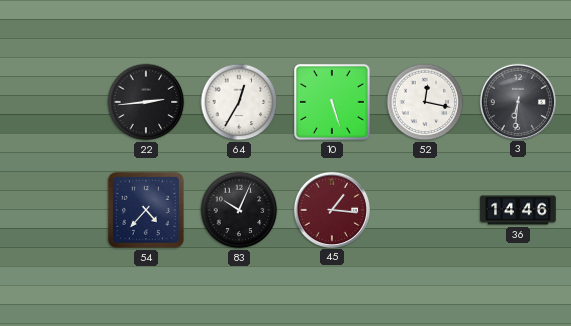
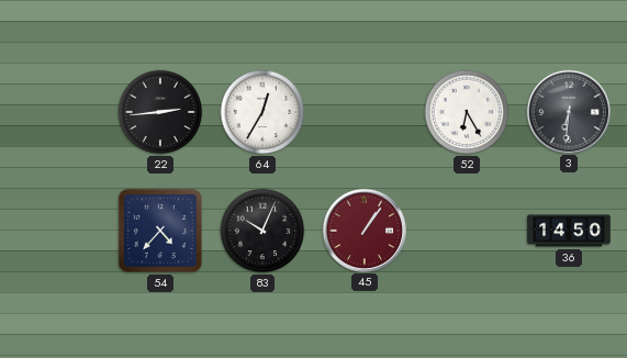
10: 5:27 -> none (333, 103)
52: 12:17 -> 6:25 (467, 112)
45: 1:16 -> 1:06 (363, 230)
36: 14:46 -> 14:50 (569, 231)
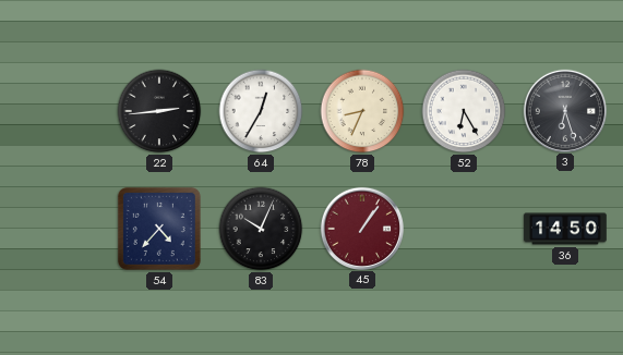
78: none -> 8:34 (362, 111)
3: 6:31 -> 6:27 (564, 110)
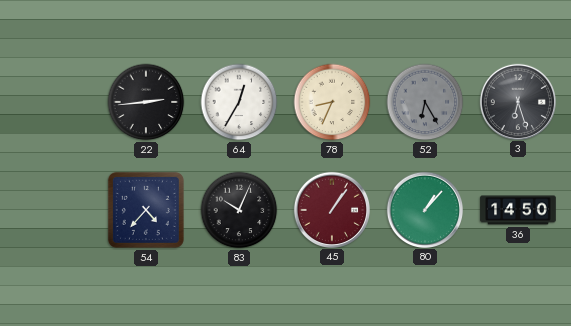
52 dial: white -> grey (425, 102)
80: none -> 1:07 (424, 209)
